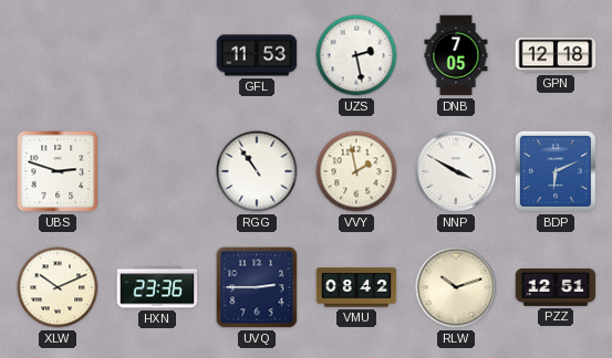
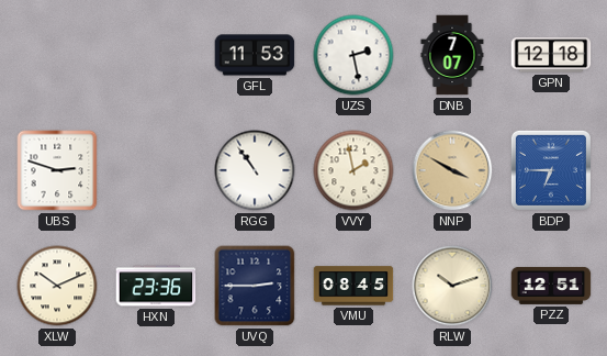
DNB: 7:05 -> 7:07 (452, 55)
NNP dial: white -> champagne (452, 170)
BDP: 6:11 -> 6:45 (551, 170)
VMU: 08:42 -> 08:45 (353, 286)
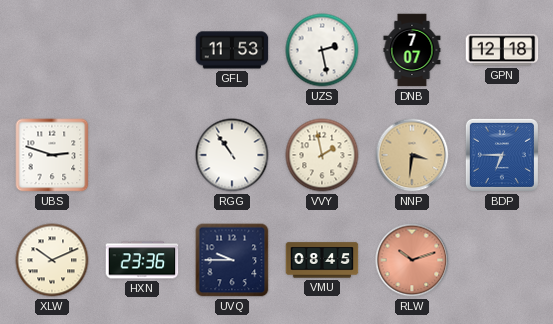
NNP: 3:50 -> 3:31 (412, 155)
UVQ: 2:45 -> 9:45 (232, 260)
RLW dial: cream -> salmon (412, 260)
PZZ: 12:51 -> none (551, 286)
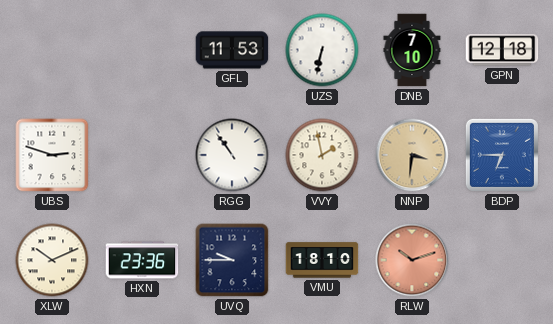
UZS: 2:28 -> 6:32 (322, 50)
DNB: 7:07 -> 7:10 (412, 50)
VMU: 08:45 -> 18:10 (322, 260)
